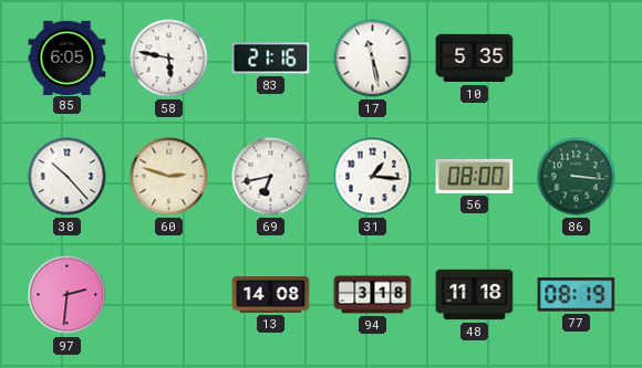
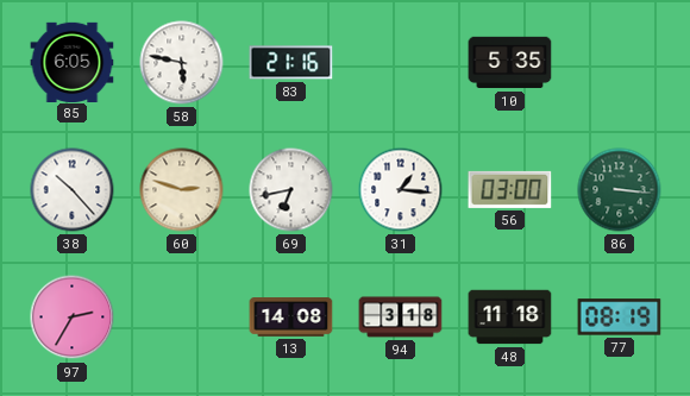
17: 11:28 -> none (373, 59)
56: 08:00 -> 03:00 (510, 189)
97: 2:31 -> 2:35 (73, 318)
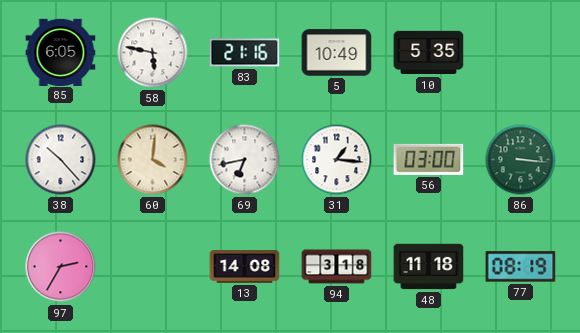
5: none -> 10:49 (337, 53)
60: 2:48 -> 4:01 (153, 160)
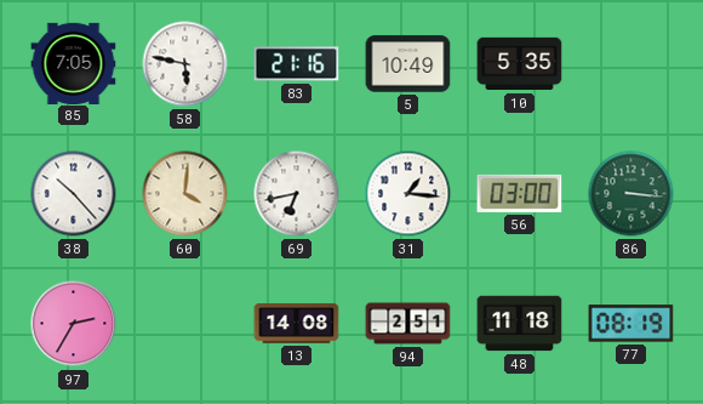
85: 6:05 -> 7:05 (74, 63)
94: 3:18 -> 2:51 (408, 324)
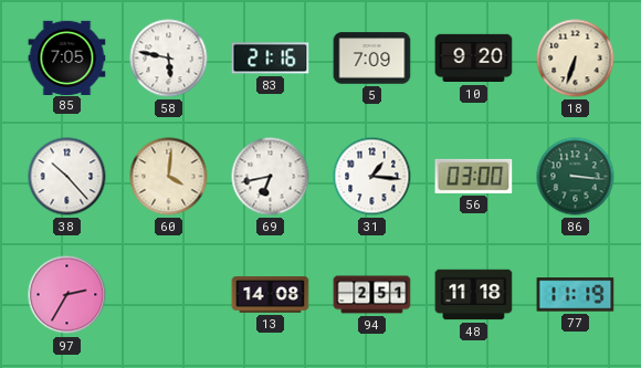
5: 10:49 -> 7:09 (372, 59)
10: 5:35 -> 9:20 (474, 59)
18: none -> 6:33 (576, 59)
77: 08:19 -> 11:19 (576, 295)
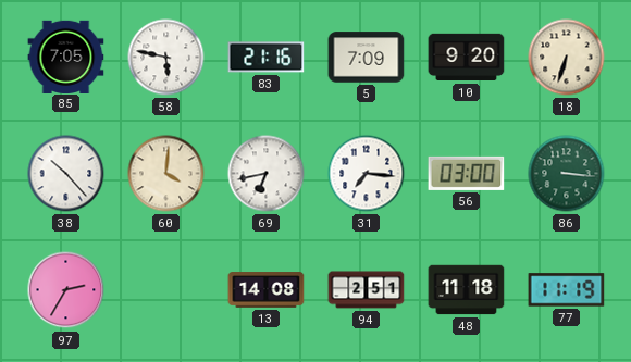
31: 1:16 -> 7:16 (367, 174)
